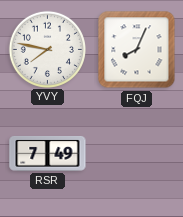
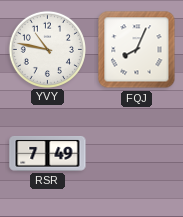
YVY: 7:47 -> 10:47 (47, 49)
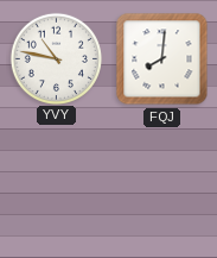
FQJ: 8:04 -> 8:01 (162, 59)
RSR: 7:49 -> none (48, 153)
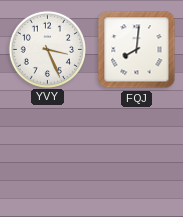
YVY: 10:47 -> 3:26 (47, 49)
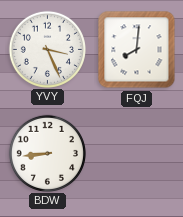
BDW: none -> 8:44 (47, 153)
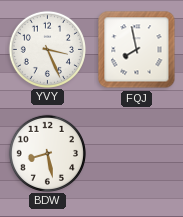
FQJ: 8:01 -> 7:58 (137, 50)
BDW: 8:44 -> 8:28 (47, 153)
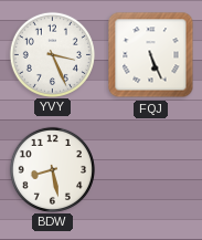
FQJ: 7:58 -> 5:26 (151, 55)
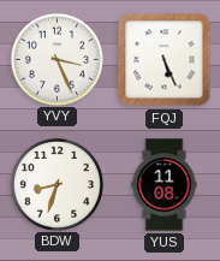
BDW: 8:28 -> 8:33 (57, 184)
YUS: none -> 11:08 (165, 185)
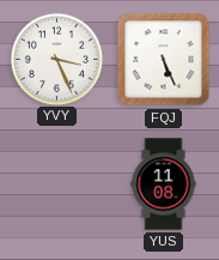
BDW: 8:33 -> none (57, 184)
